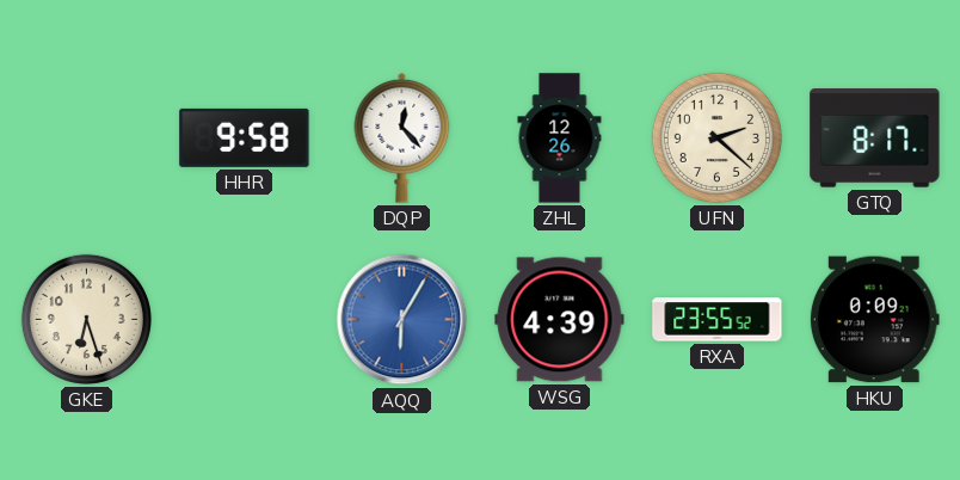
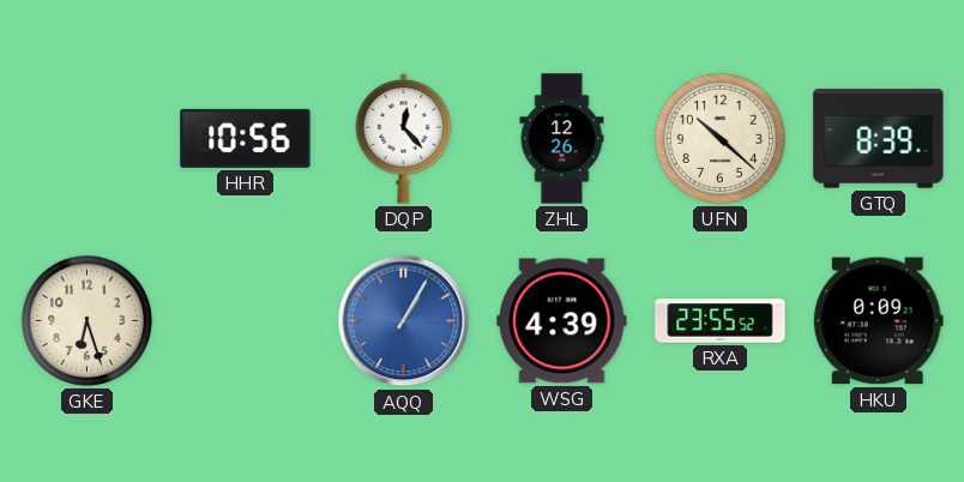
HHR: 9:58 -> 10:56 (246, 138)
UFN: 2:22 -> 10:22 (719, 138)
GTQ: 8:17 -> 8:39 (879, 139)
AQQ: 6:05 -> 1:05 (404, 321)
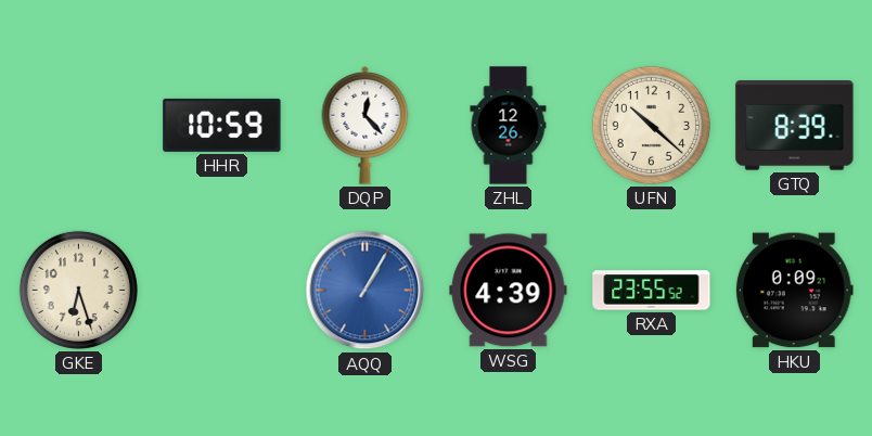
HHR: 10:56 -> 10:59 (222, 125)
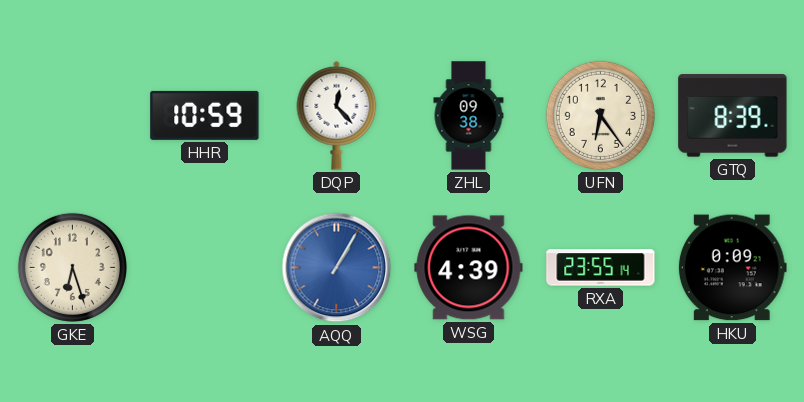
ZHL: 12:26 -> 09:38 (469, 116)
UFN: 10:22 -> 6:24 (600, 115)
RXA: 23:55:52 -> 23:55:14 (601, 268)
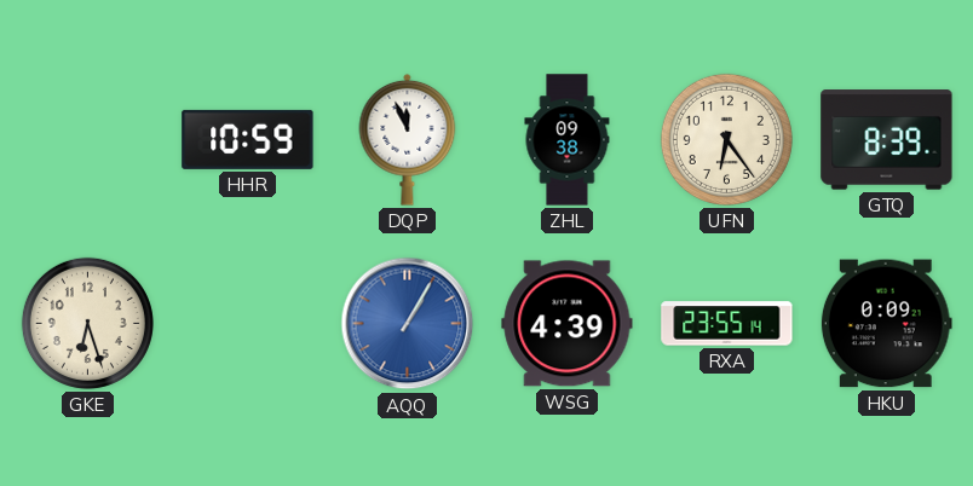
DQP: 12:23 -> 11:56 (408, 139)
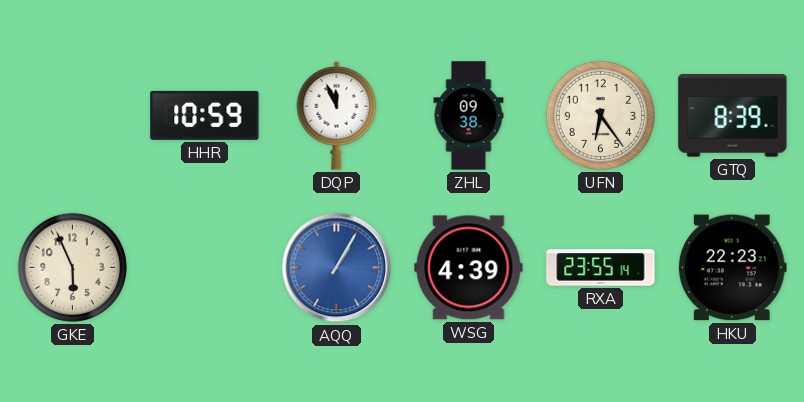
GKE: 6:27 -> 5:56 (72, 267)
HKU: 0:09 -> 22:23 (732, 268)
